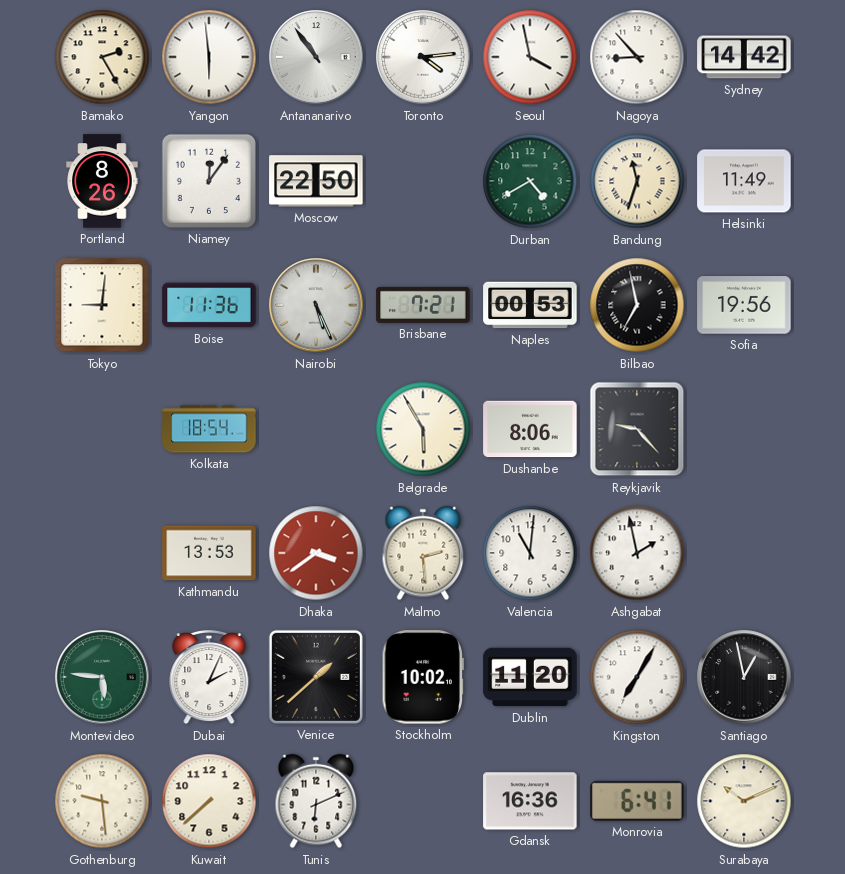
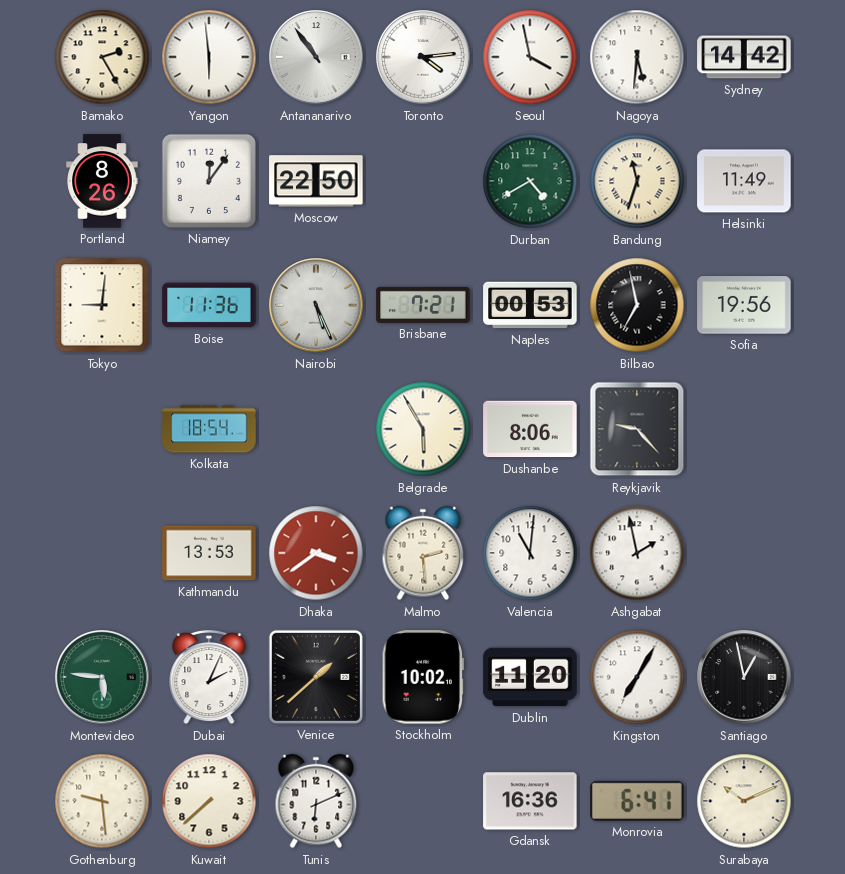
Nagoya: 8:53 -> 5:31 (637, 57)
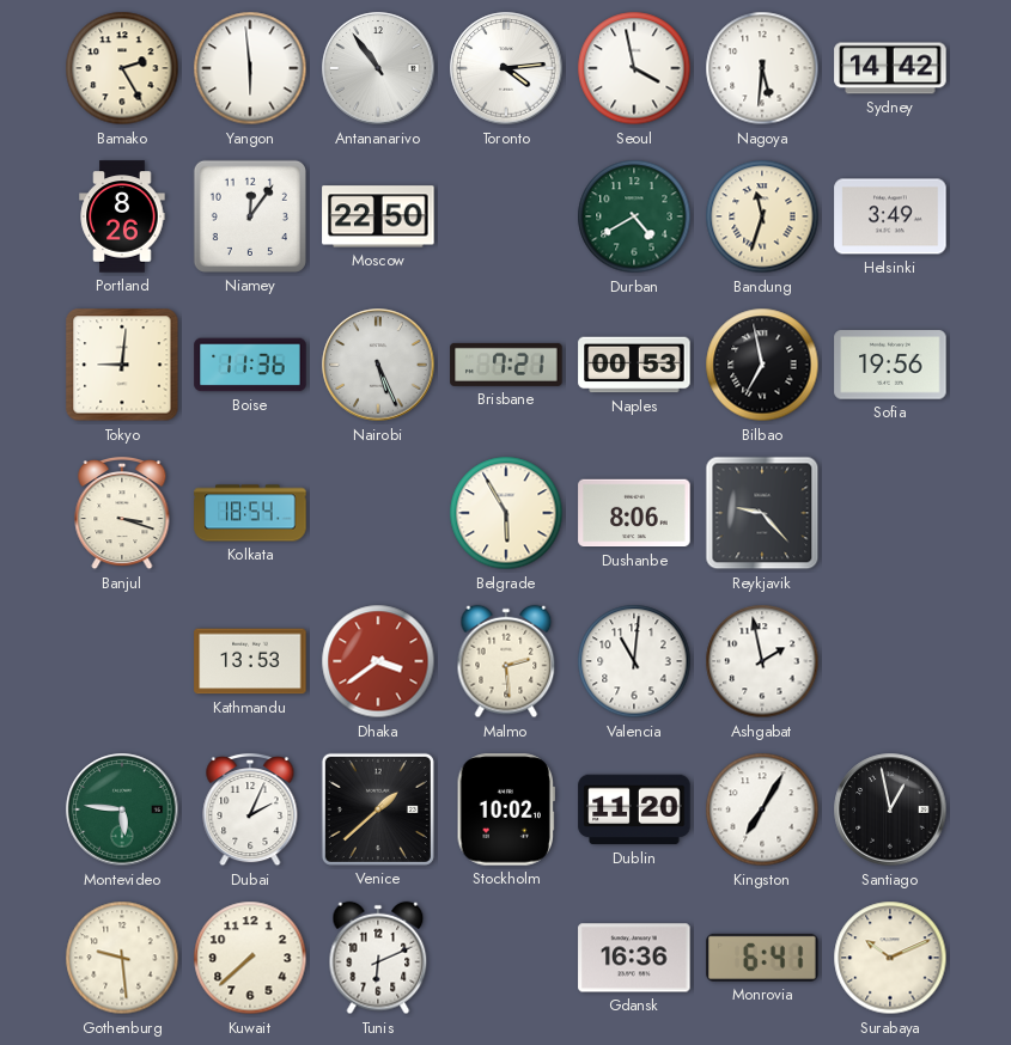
Helsinki: 11:49 -> 3:49 (890, 216)
Banjul: none -> 3:18 (122, 513)
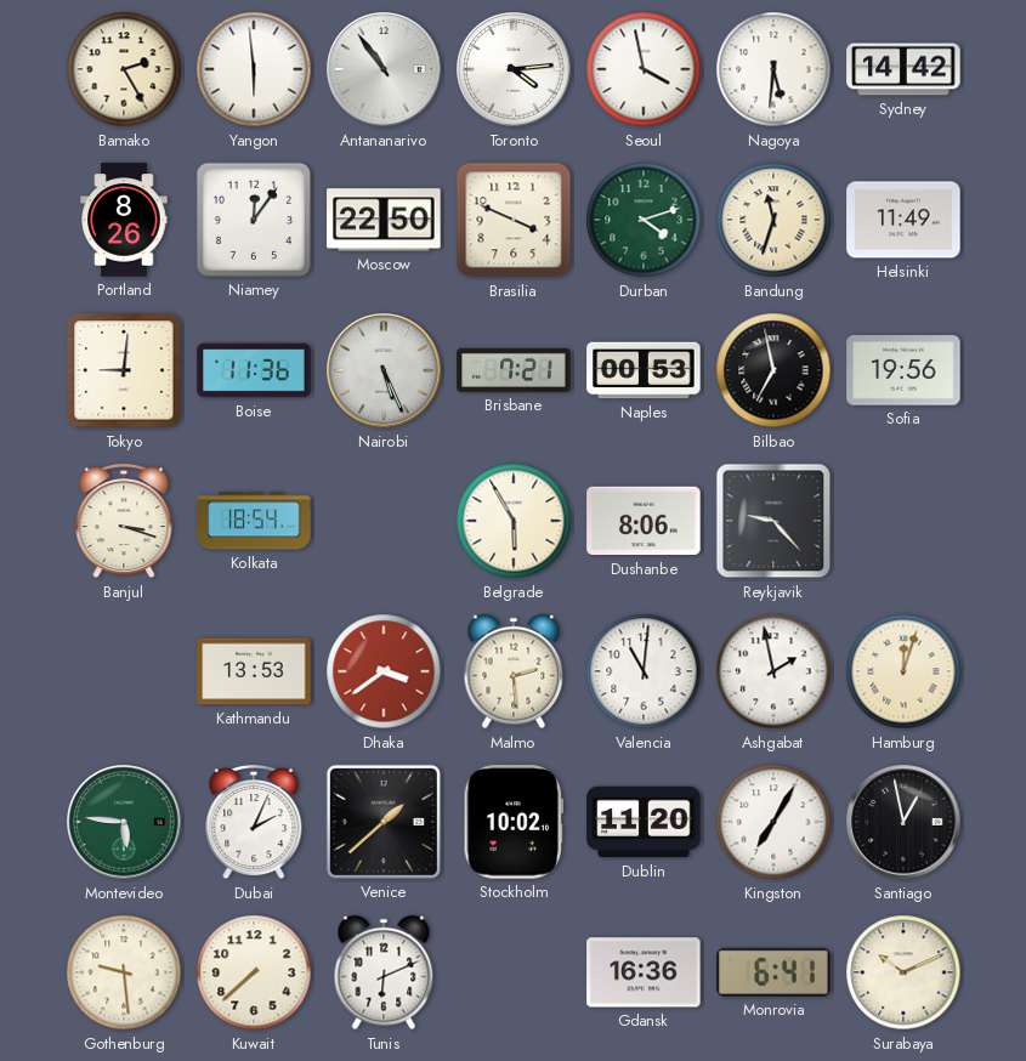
Brasilia: none -> 3:49 (514, 220)
Durban: 4:40 -> 4:12 (644, 220)
Helsinki: 3:49 -> 11:49 (903, 220)
Hamburg: none -> 12:03 (903, 671)
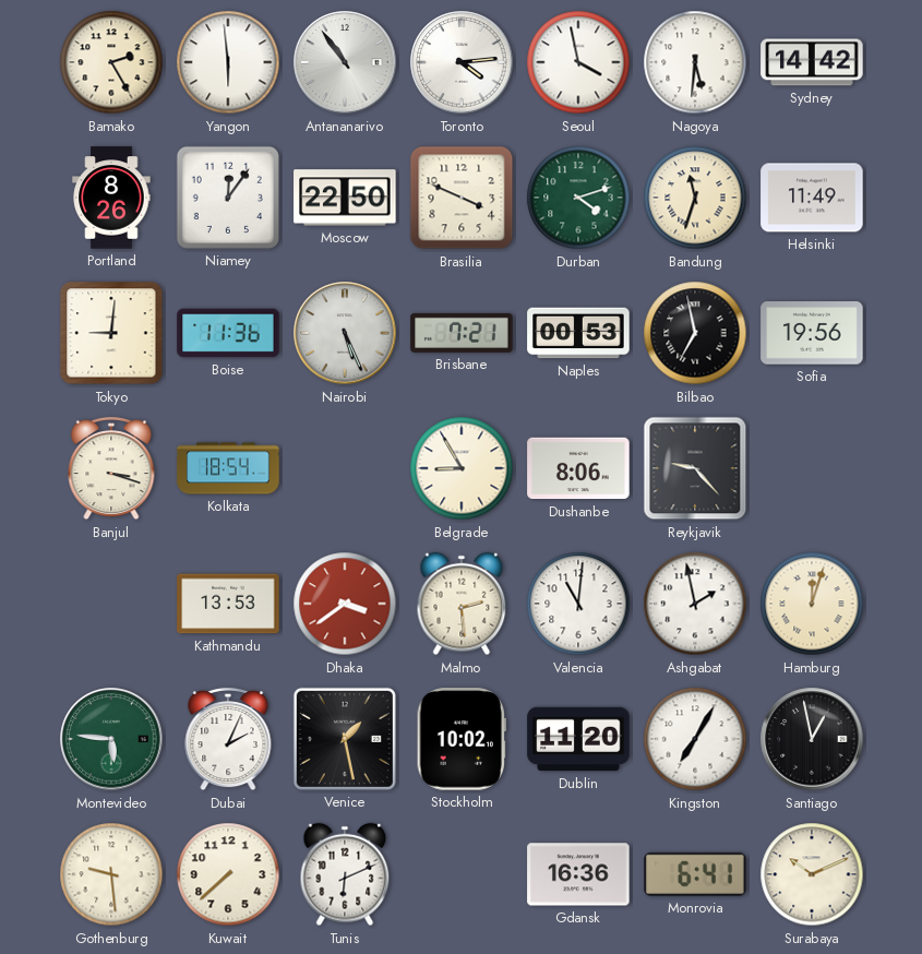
Belgrade: 5:55 -> 8:55 (462, 468)
Venice: 1:38 -> 1:28 (345, 739)
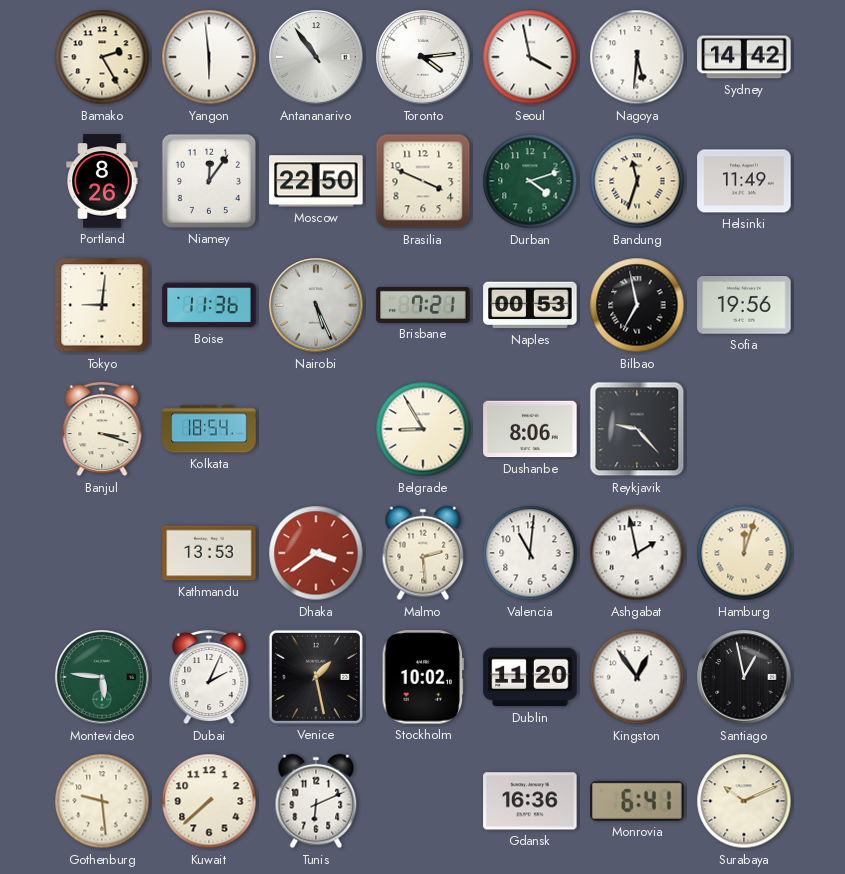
Kingston: 7:05 -> 12:54 (637, 677)
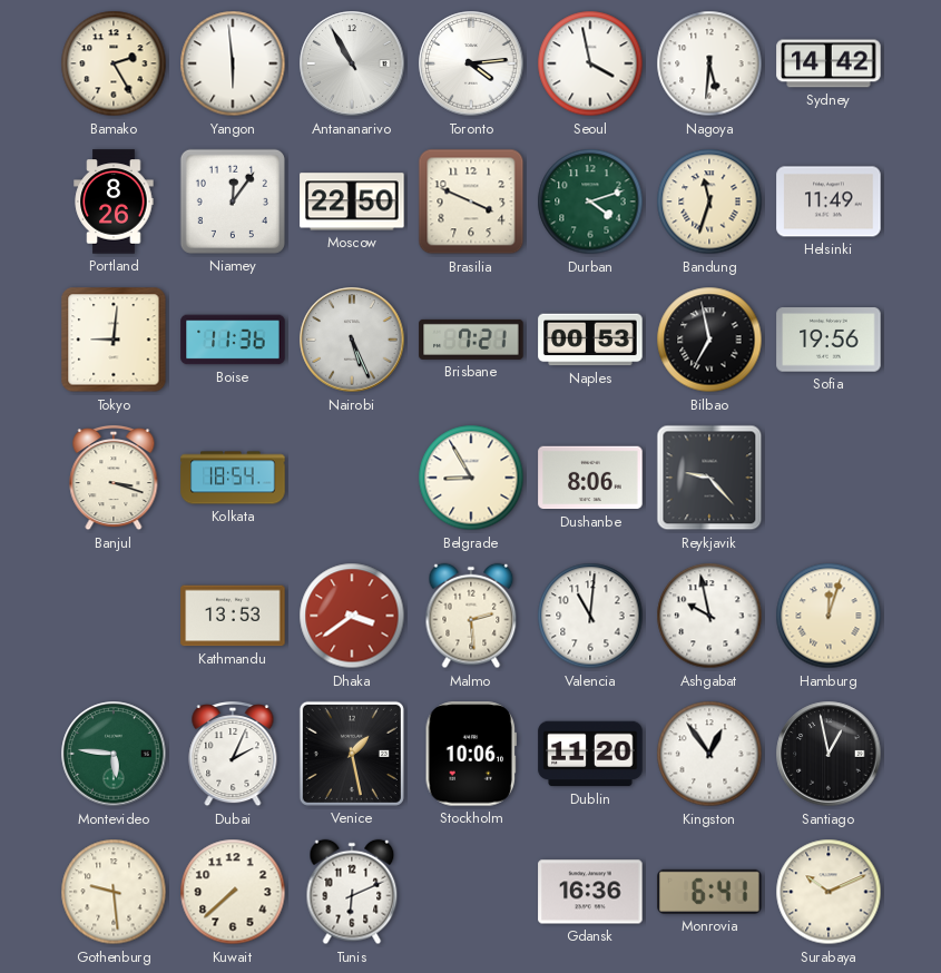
Antananarivo: 10:54 -> 10:55 (352, 63)
Ashgabat: 1:58 -> 9:58 (709, 616)
Stockholm: 10:02 -> 10:06 (471, 754)
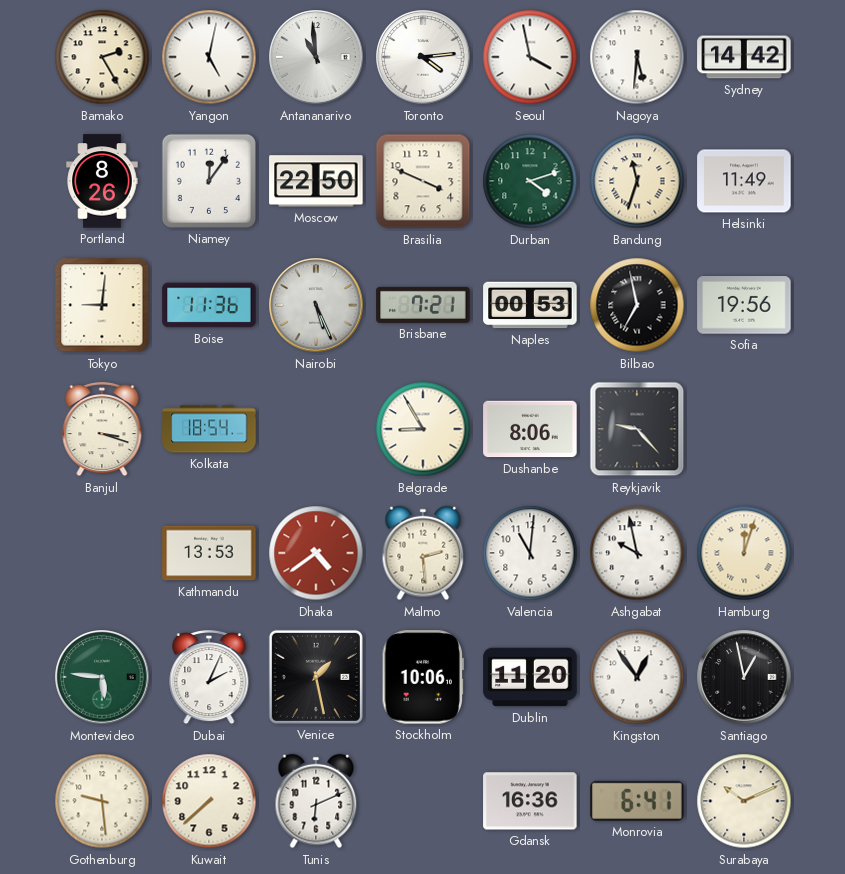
Yangon: 5:59 -> 5:02 (209, 57)
Antananarivo: 10:55 -> 10:59 (316, 57)
Dhaka: 3:39 -> 4:39 (316, 553)
